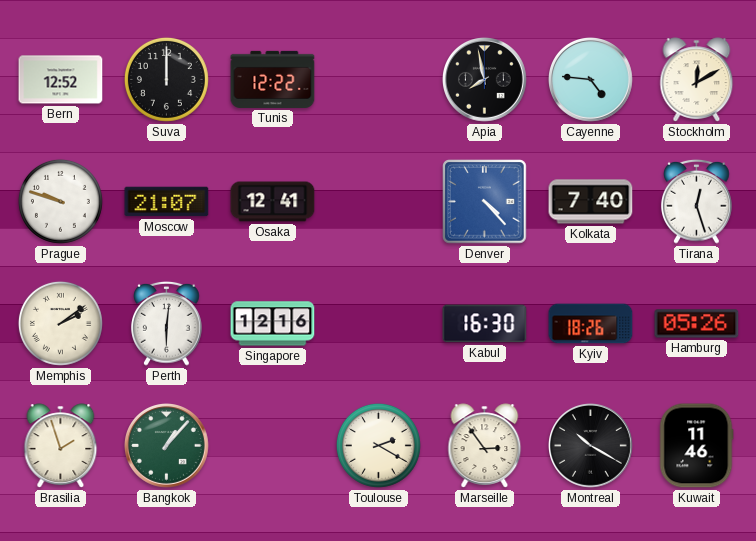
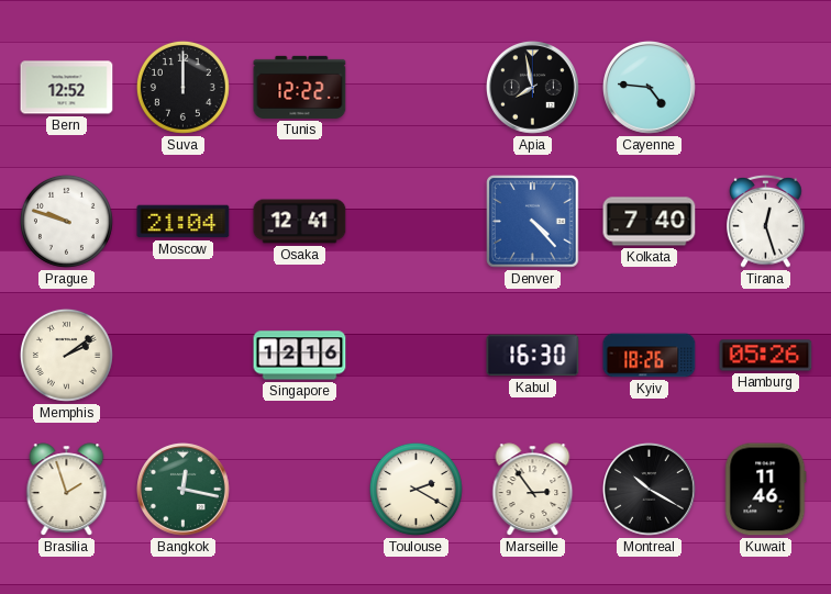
Stockholm: 12:10 -> none (697, 80)
Moscow: 21:07 -> 21:04 (184, 222)
Perth: 6:01 -> none (167, 323)
Bangkok: 1:07 -> 12:17 (184, 490)
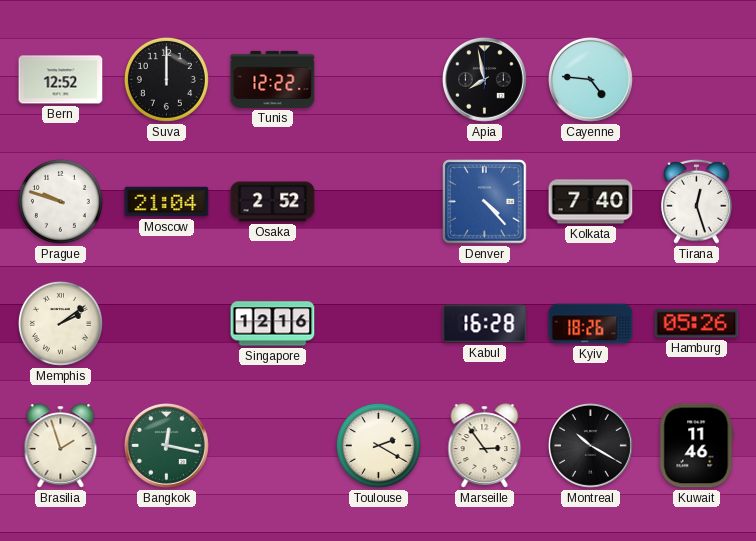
Osaka: 12:41 -> 2:52 (273, 202)
Kabul: 16:30 -> 16:28 (485, 324)
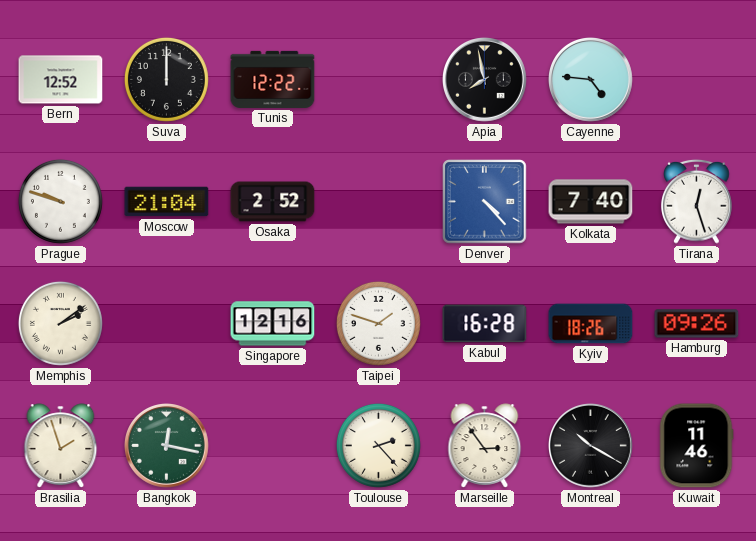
Taipei: none -> 1:48 (378, 323)
Hamburg: 05:26 -> 09:26 (697, 324)
Toulouse: 2:20 -> 2:23 (378, 445)
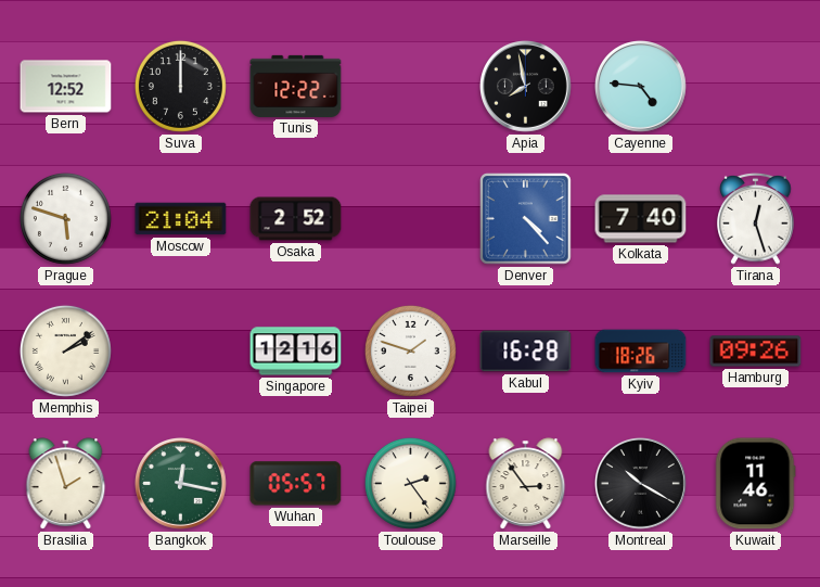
Prague: 9:48 -> 5:48 (65, 218)
Wuhan: none -> 05:57 (296, 484)
Toulouse: 2:23 -> 2:24 (410, 483)
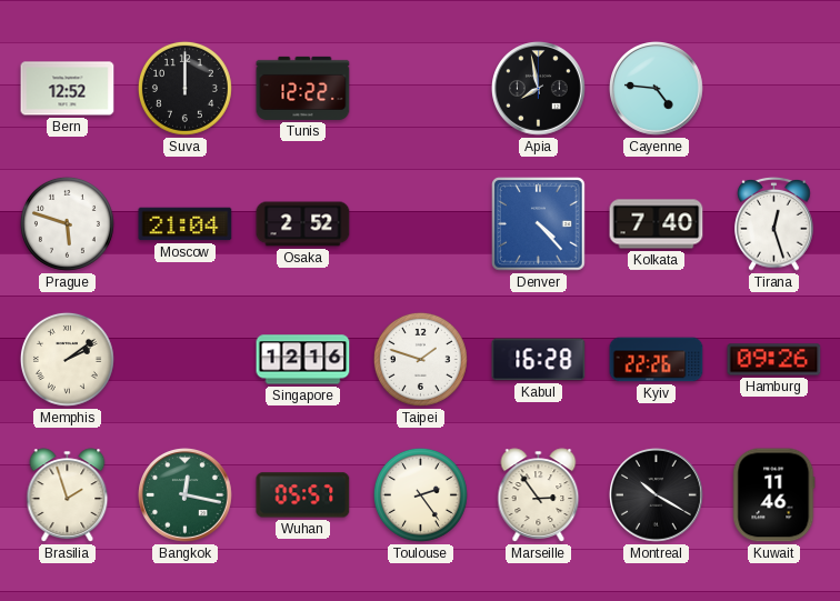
Kyiv: 18:26 -> 22:26 (657, 360)
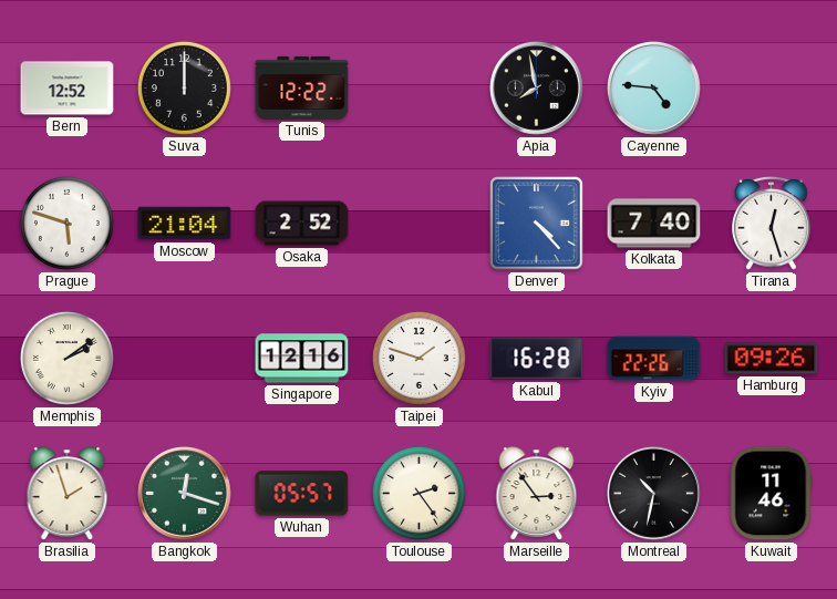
Bangkok: 12:17 -> 12:18 (185, 494)
Montreal: 10:20 -> 10:32 (654, 494)
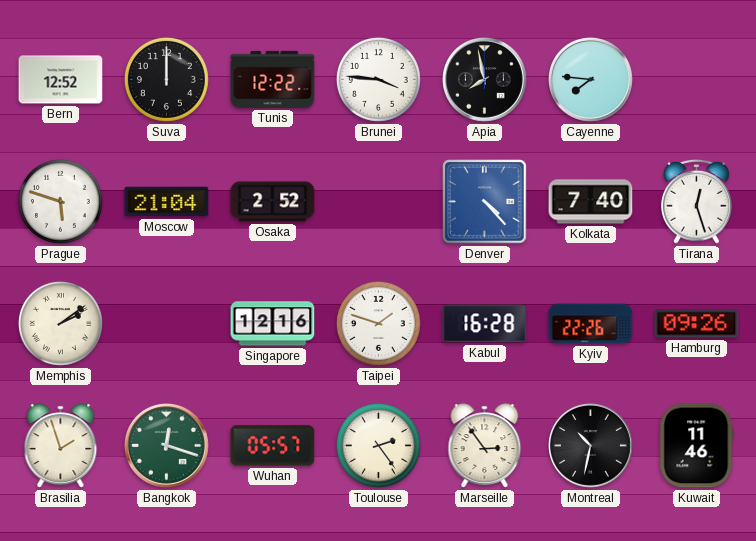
Brunei: none -> 3:46 (378, 79)
Cayenne: 4:46 -> 7:46 (591, 80)
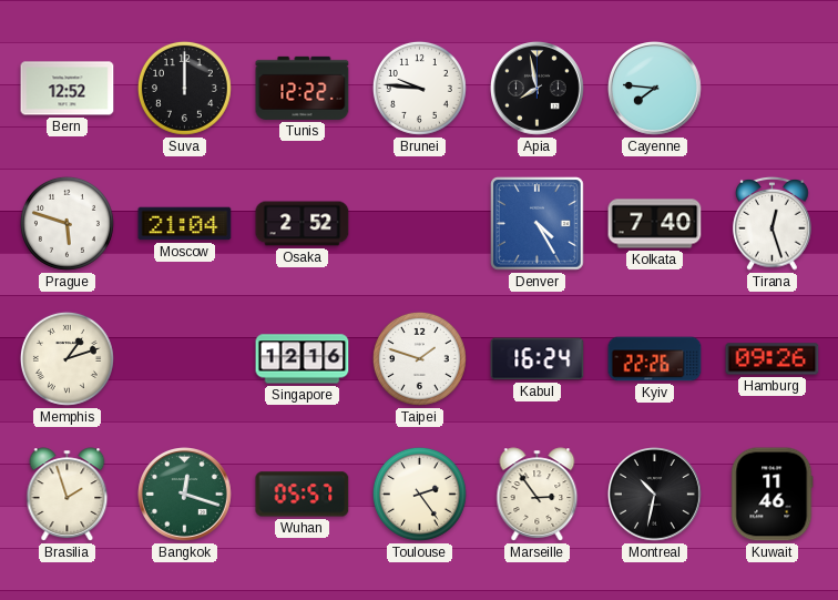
Brunei: 3:46 -> 9:46 (419, 88)
Denver: 4:23 -> 4:25 (538, 224)
Memphis: 2:09 -> 1:12 (67, 358)
Kabul: 16:28 -> 16:24 (538, 359)
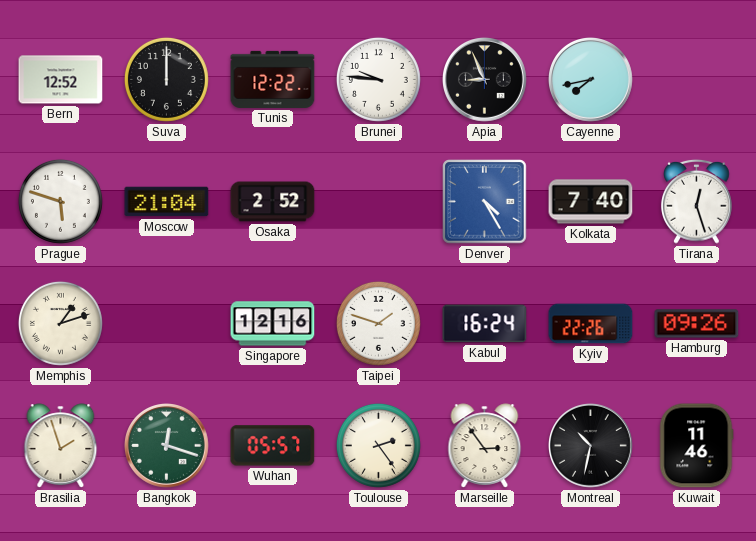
Apia: 7:58 -> 8:56 (485, 80)
Cayenne: 7:46 -> 7:43 (591, 80)
